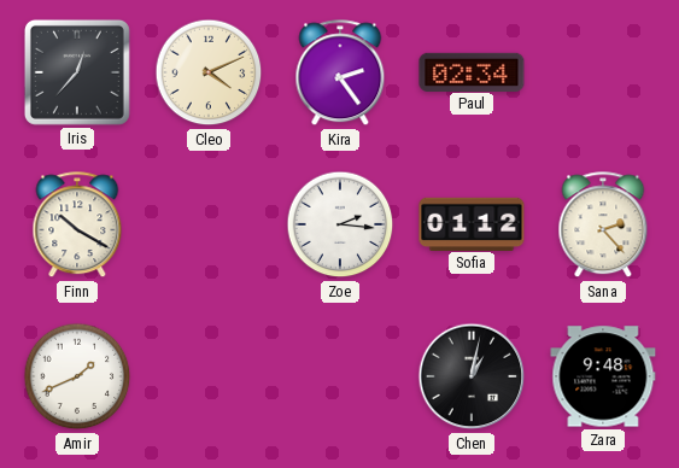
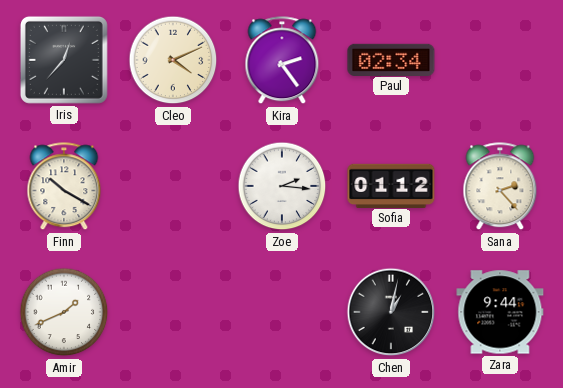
Zara: 9:48 -> 9:44 (500, 312)
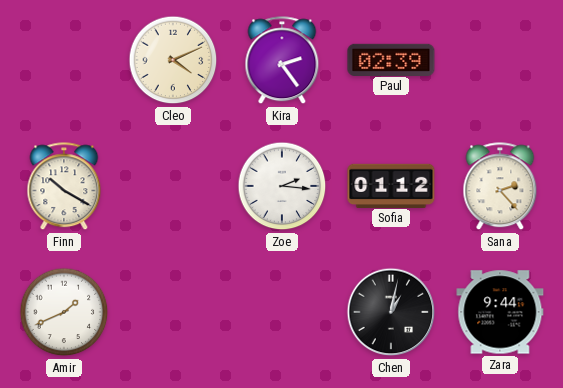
Iris: 12:37 -> none (64, 60)
Paul: 02:34 -> 02:39 (391, 59)
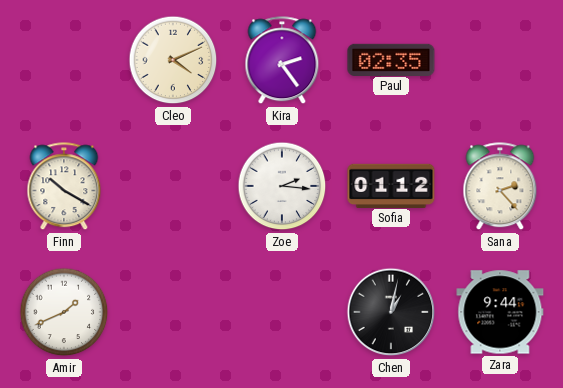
Paul: 02:39 -> 02:35 (391, 59)
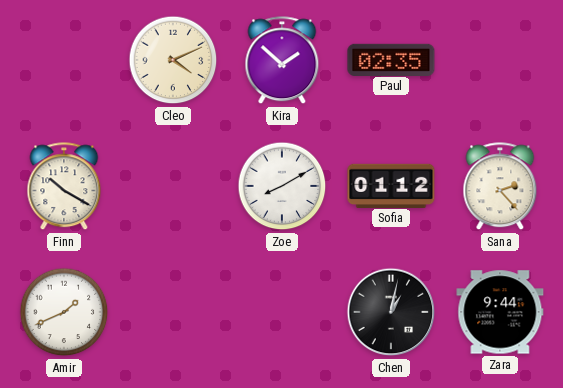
Kira: 2:24 -> 1:52 (282, 61)
Zoe: 2:16 -> 8:10 (282, 186)
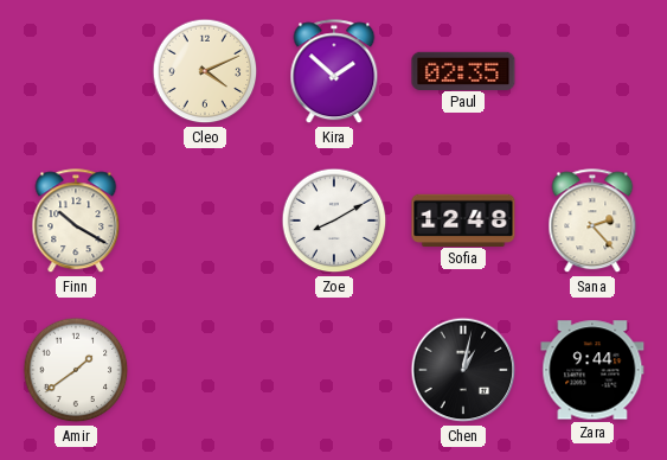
Sofia: 01:12 -> 12:48 (463, 219)
Amir: 1:41 -> 1:39 (76, 370)
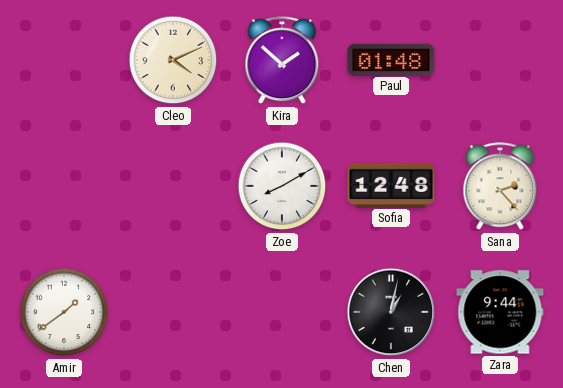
Paul: 02:35 -> 01:48 (391, 59)
Finn: 10:20 -> none (76, 222)
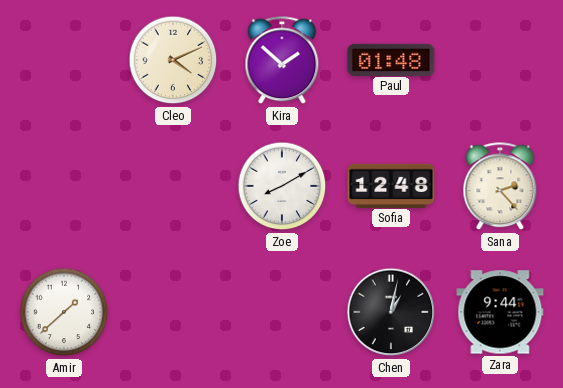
Amir: 1:39 -> 1:38 (64, 312)
